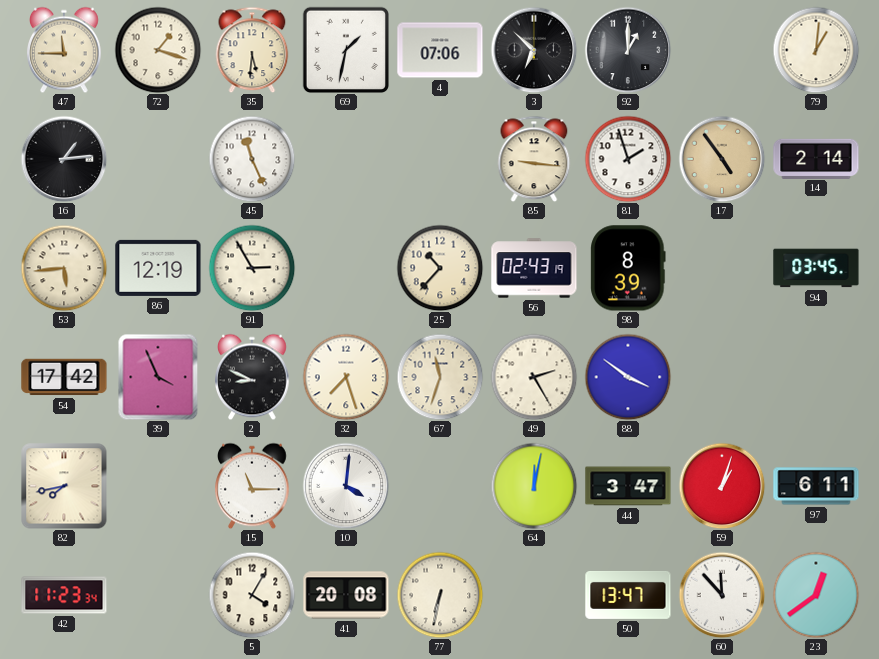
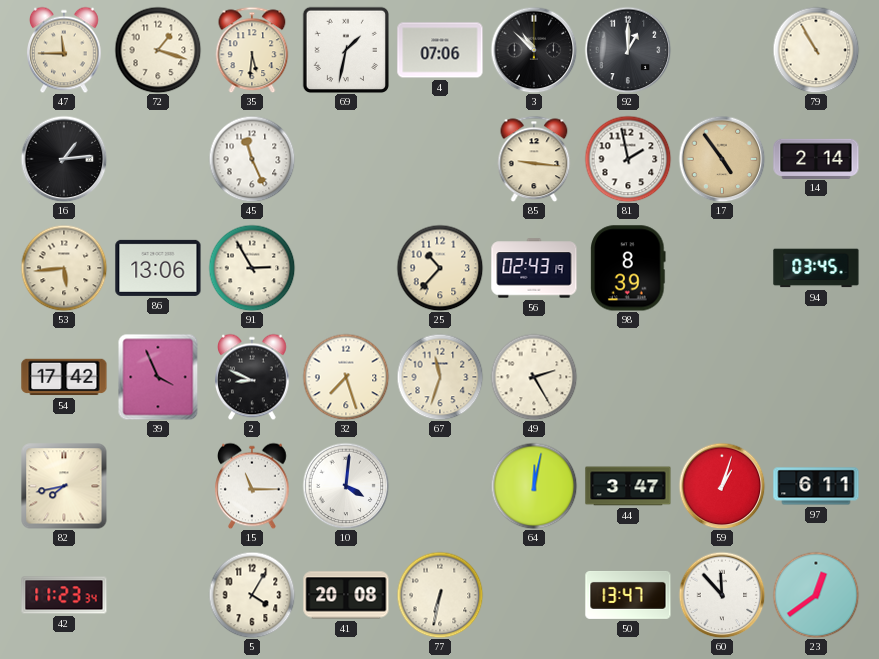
3: 6:52 -> 10:52 (534, 50)
79: 1:01 -> 10:55 (816, 50)
81: 1:57 -> 1:58 (628, 159)
86: 12:19 -> 13:06 (158, 268)
88: 3:51 -> none (628, 377)
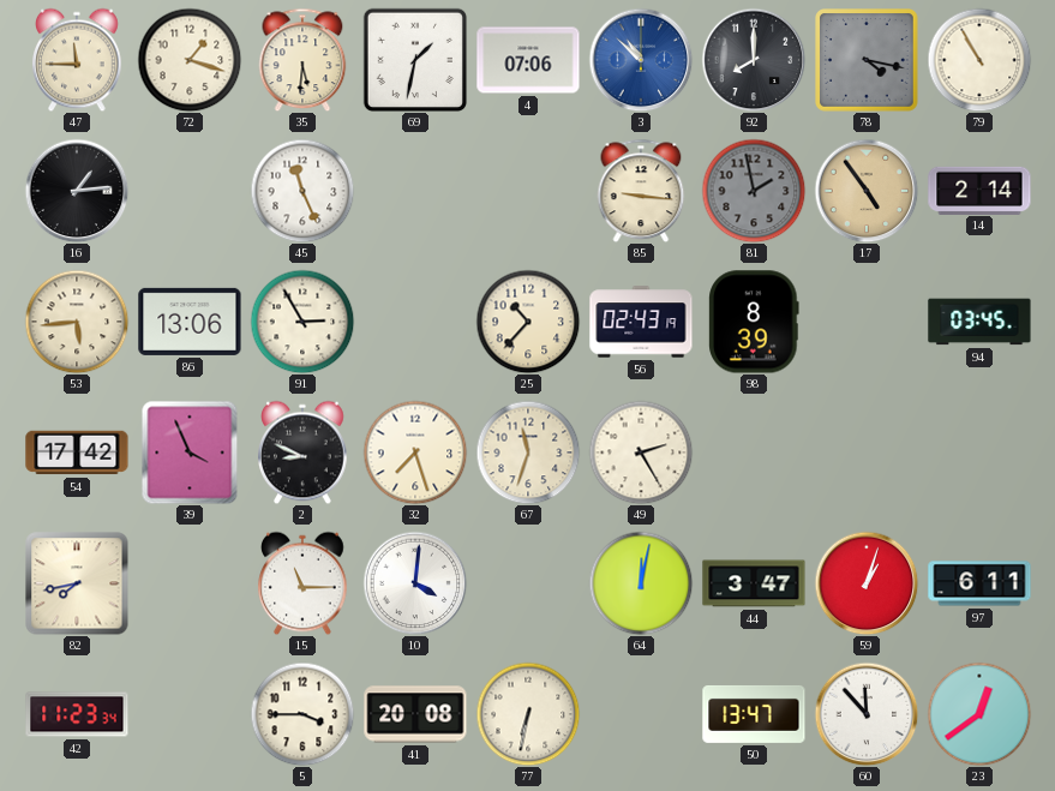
3 dial: black -> blue (641, 60)
92: 1:00 -> 8:00 (754, 60)
78: none -> 4:17 (868, 61)
81 dial: white -> grey (754, 191)
5: 4:05 -> 3:45 (302, 714)
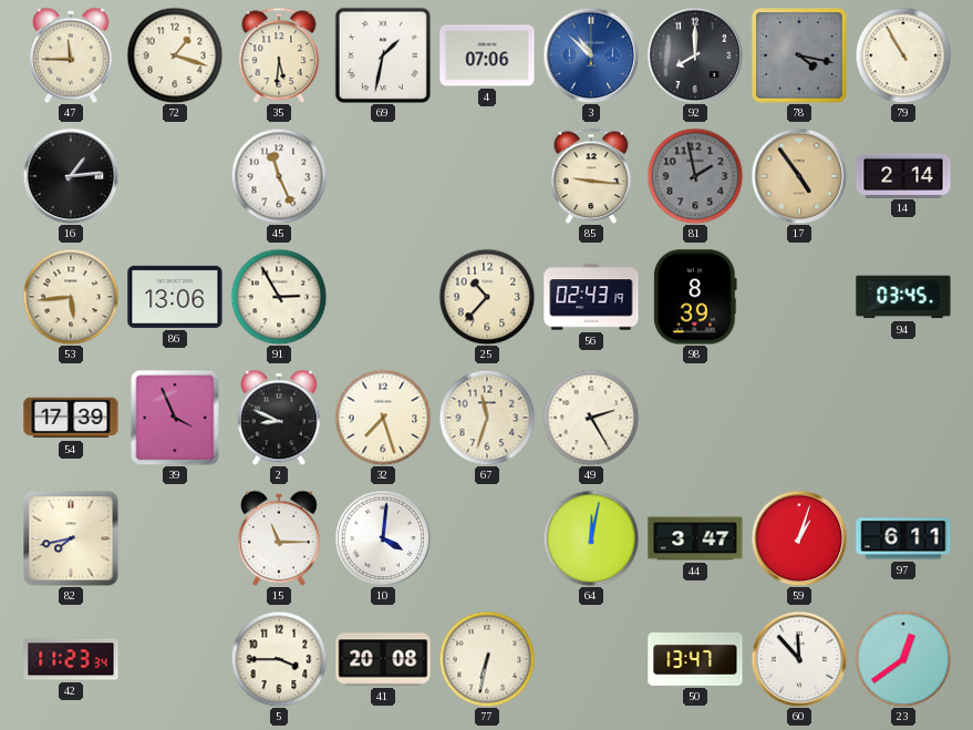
54: 17:42 -> 17:39 (71, 418)
